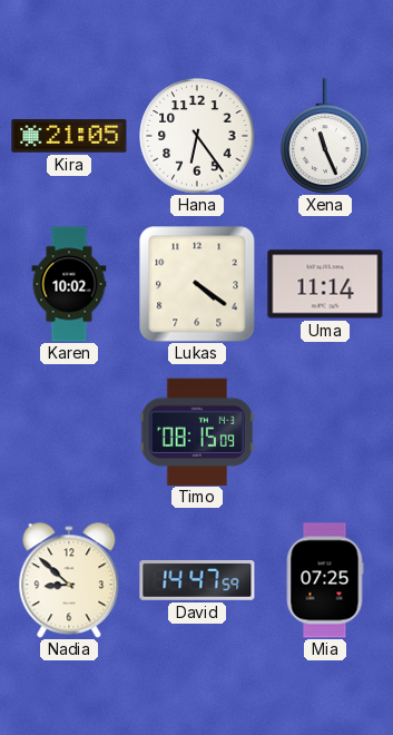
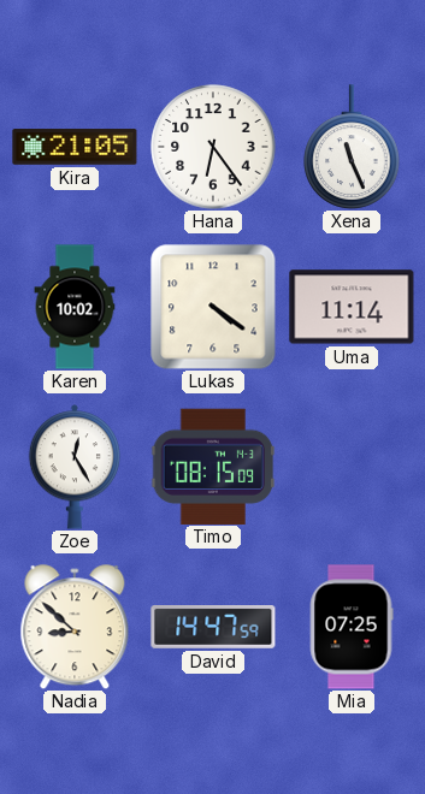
Zoe: none -> 12:25 (75, 467)
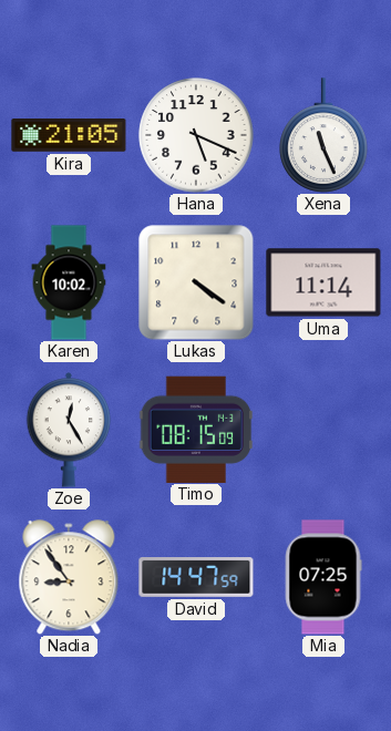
Hana: 6:24 -> 5:19 (196, 135)
Nadia: 8:52 -> 8:54 (69, 577)
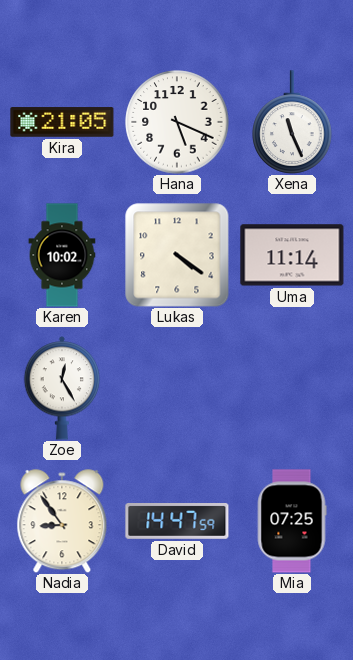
Timo: 08:15 -> none (196, 429)
